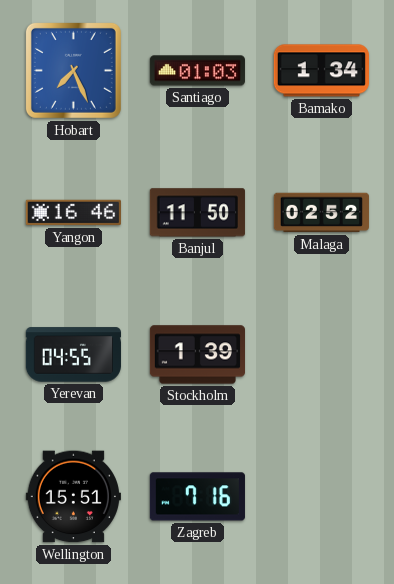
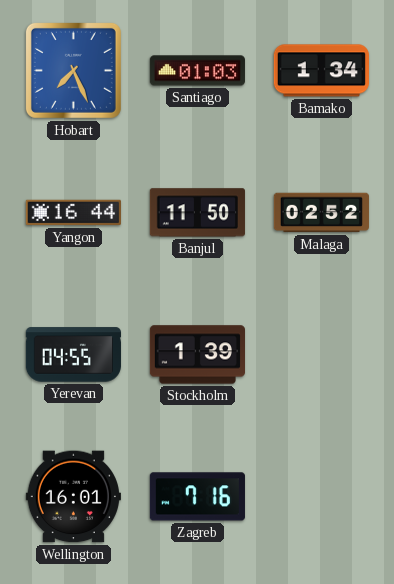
Yangon: 16:46 -> 16:44 (73, 213)
Wellington: 15:51 -> 16:01 (73, 497)
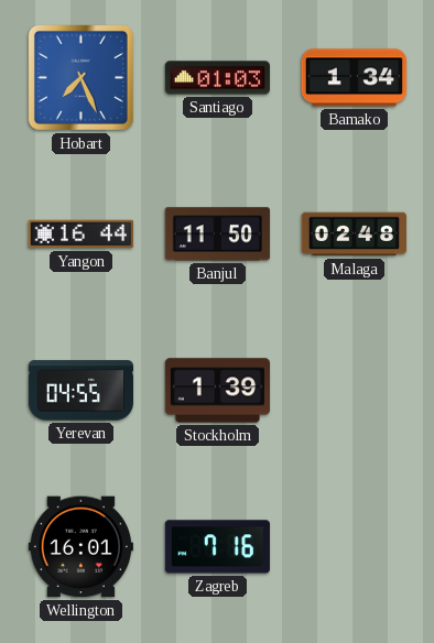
Malaga: 02:52 -> 02:48 (354, 235)
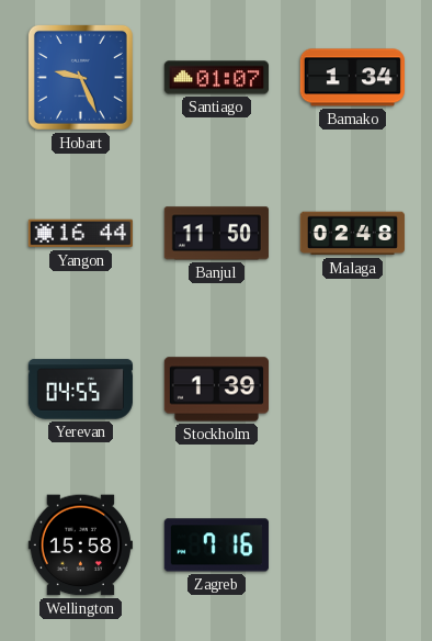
Hobart: 7:26 -> 9:26 (80, 77)
Santiago: 01:03 -> 01:07 (216, 78)
Wellington: 16:01 -> 15:58 (80, 546)
